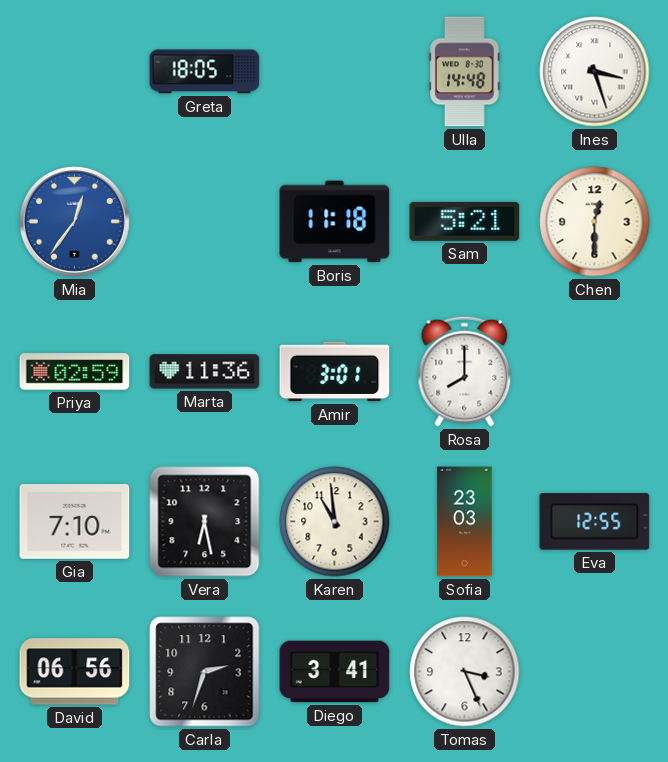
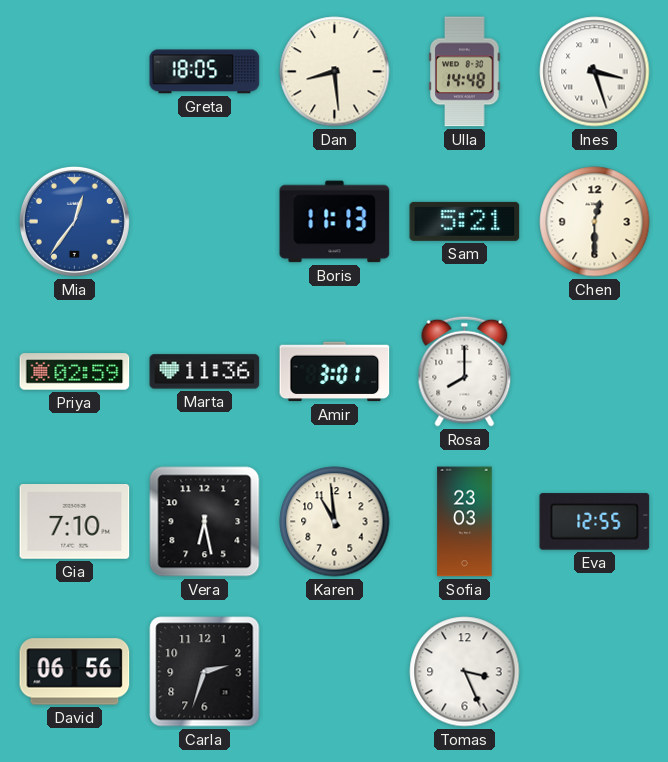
Dan: none -> 8:29 (335, 72)
Boris: 11:18 -> 11:13 (335, 222)
Diego: 3:41 -> none (335, 672)
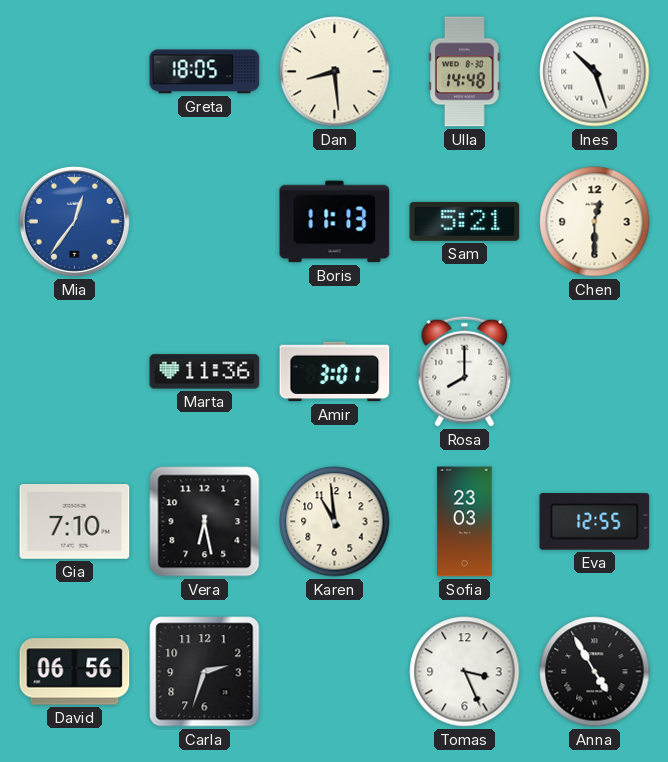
Ines: 3:27 -> 10:27 (595, 72)
Priya: 02:59 -> none (75, 372)
Anna: none -> 4:55 (595, 672)
